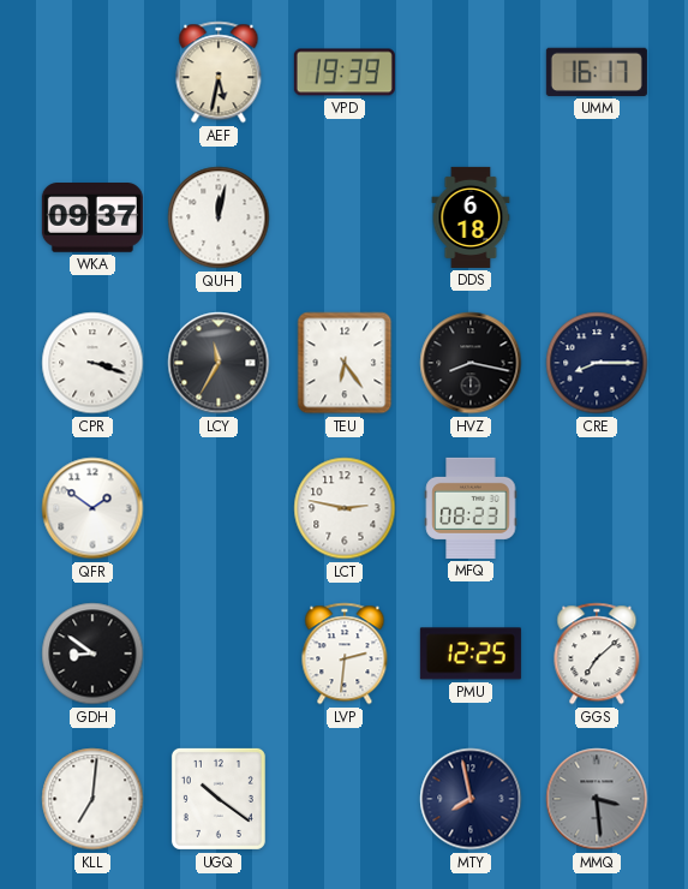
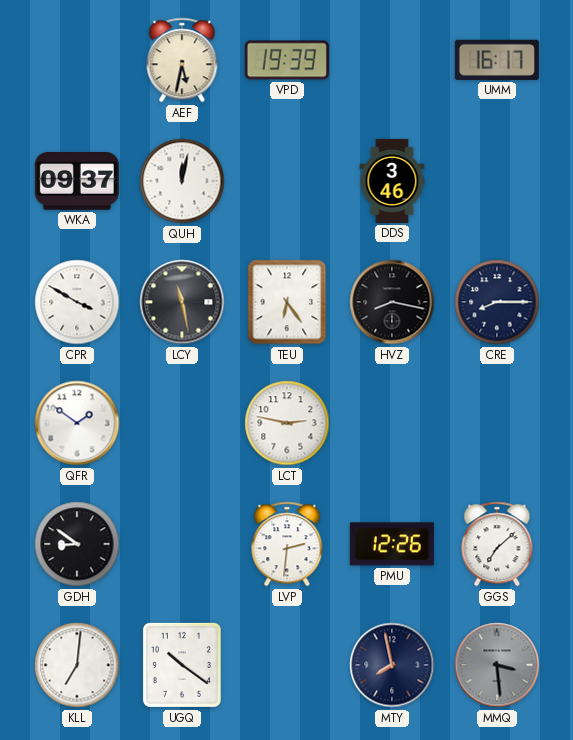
DDS: 6:18 -> 3:46 (392, 181)
CPR: 3:18 -> 3:50 (77, 302)
LCY: 11:35 -> 11:28 (182, 302)
MFQ: 08:23 -> none (471, 508)
PMU: 12:25 -> 12:26 (392, 544)
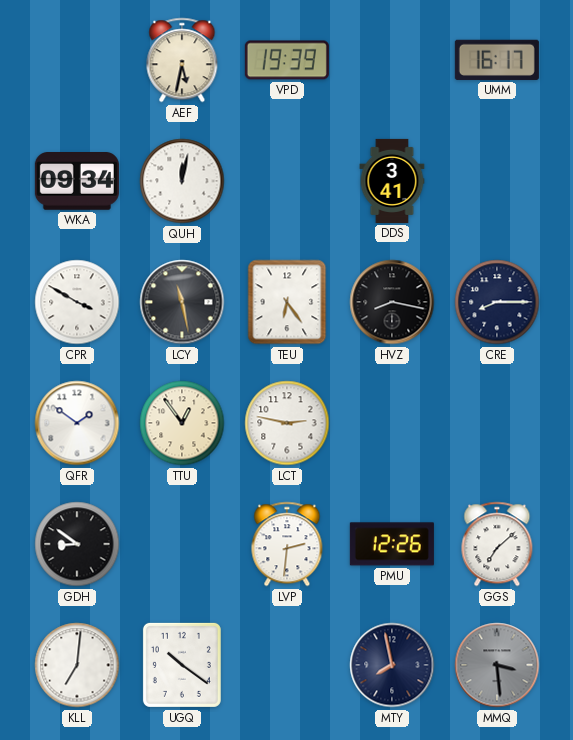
WKA: 09:37 -> 09:34 (77, 182)
DDS: 3:46 -> 3:41 (392, 181)
TTU: none -> 12:54 (182, 423)
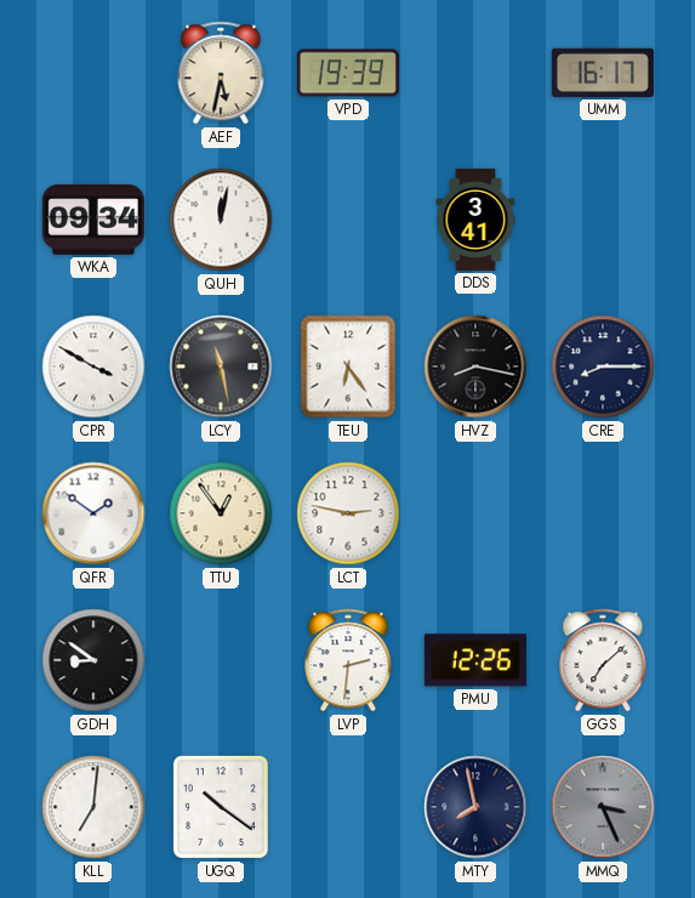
MMQ: 3:29 -> 3:26 (603, 807)
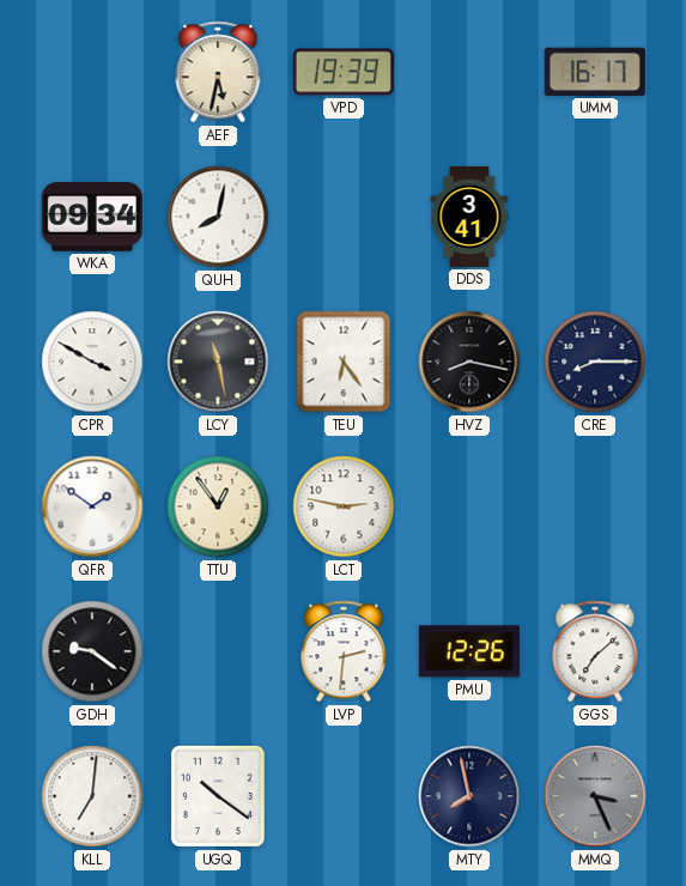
QUH: 12:02 -> 8:02 (218, 217)
GDH: 8:51 -> 9:21 (92, 651)
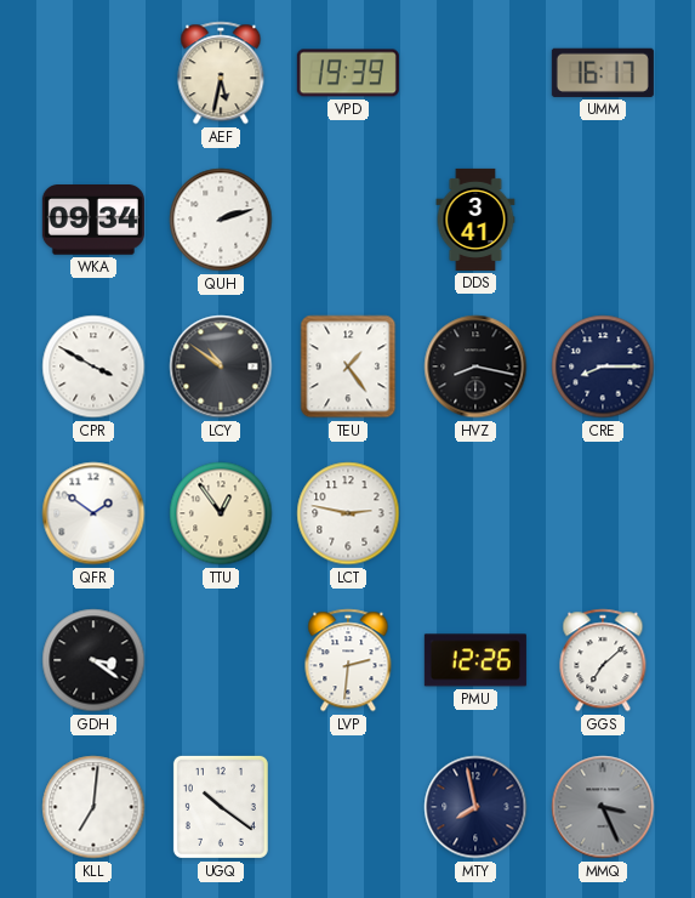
QUH: 8:02 -> 2:12 (221, 220)
LCY: 11:28 -> 10:51 (221, 366)
TEU: 6:24 -> 1:24 (348, 366)
GDH: 9:21 -> 3:21 (93, 660)
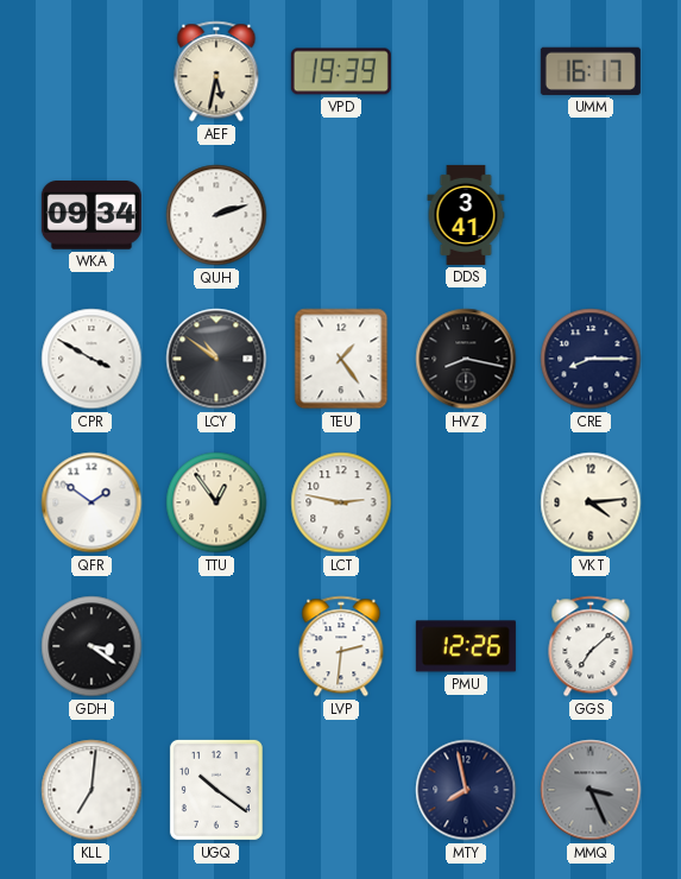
VKT: none -> 4:14 (591, 502)
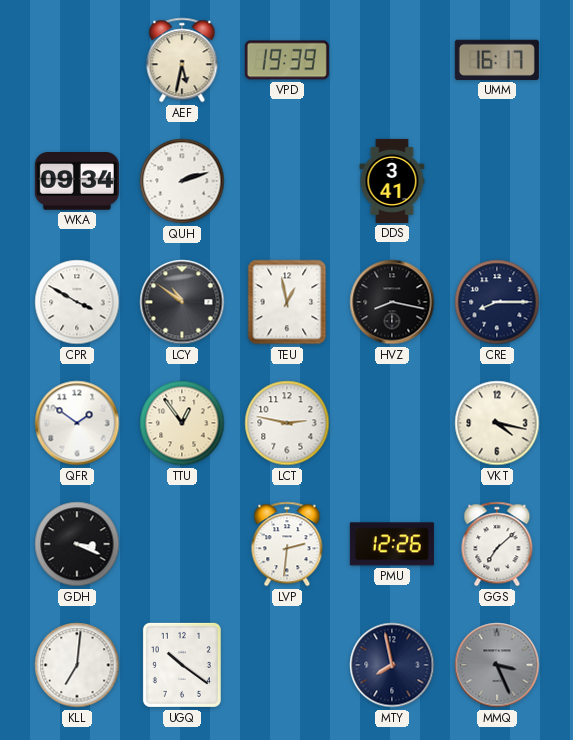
TEU: 1:24 -> 12:58 (287, 302)
VKT: 4:14 -> 4:17 (497, 423)
GDH: 3:21 -> 3:19 (77, 544)
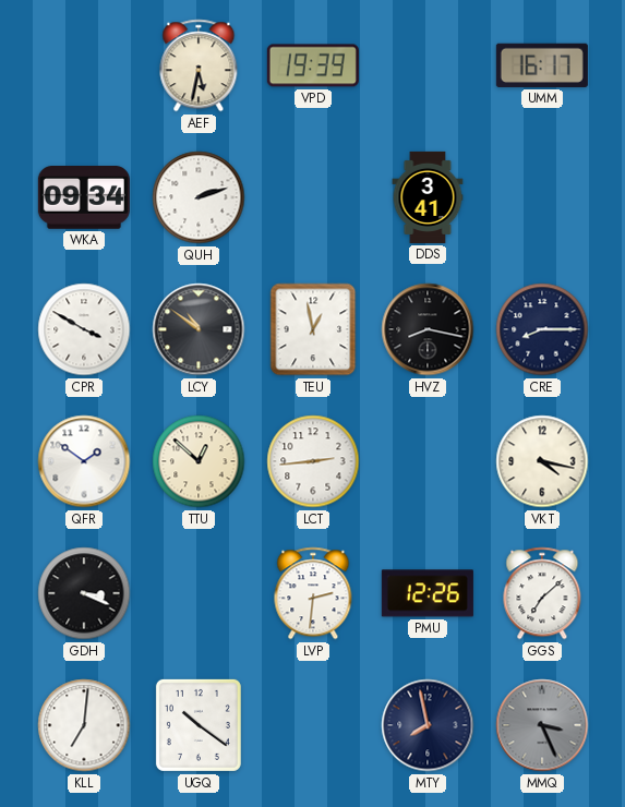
TTU: 12:54 -> 12:52 (199, 461)
LCT: 2:47 -> 2:44 (313, 461)
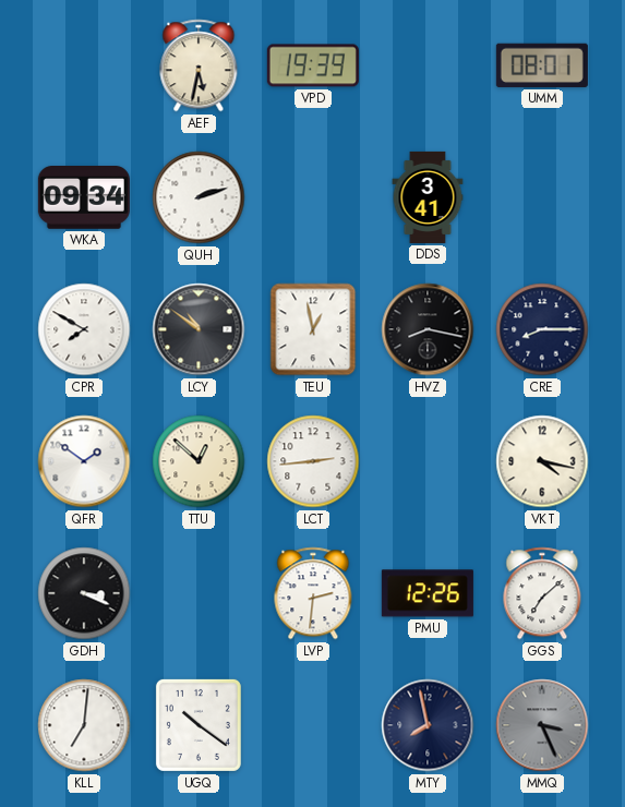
UMM: 16:17 -> 08:01 (542, 65)
CPR: 3:50 -> 7:50 (84, 329)
